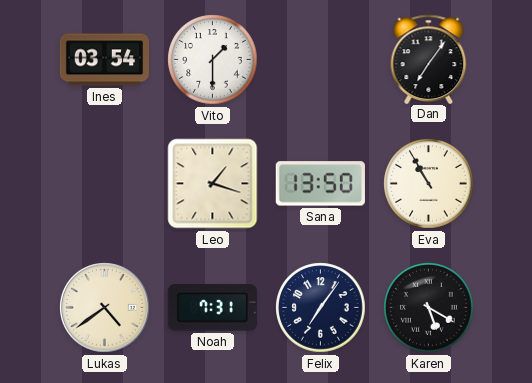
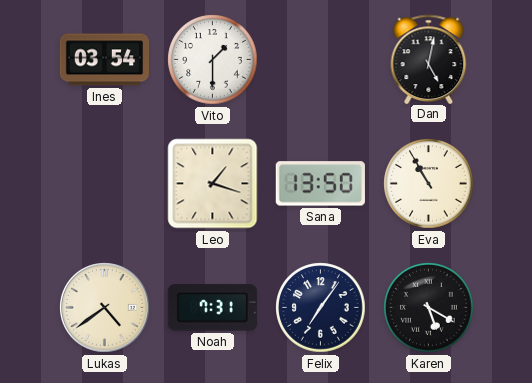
Dan: 7:06 -> 5:02 (429, 59)
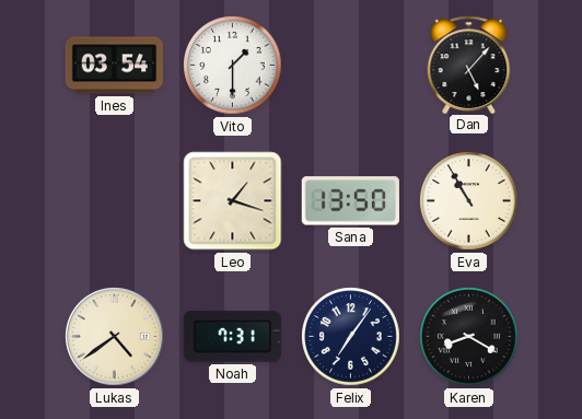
Dan: 5:02 -> 5:07 (469, 65)
Karen: 5:20 -> 8:20 (469, 337)
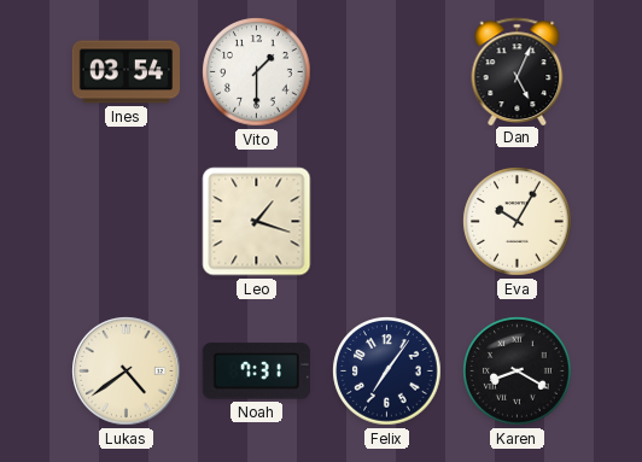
Dan: 5:07 -> 5:04 (518, 71)
Sana: 13:50 -> none (350, 201)
Eva: 10:55 -> 10:05 (518, 222)
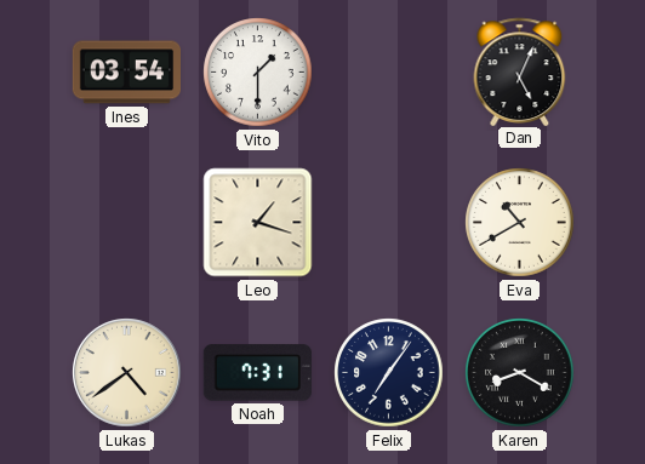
Eva: 10:05 -> 10:40 (520, 223)
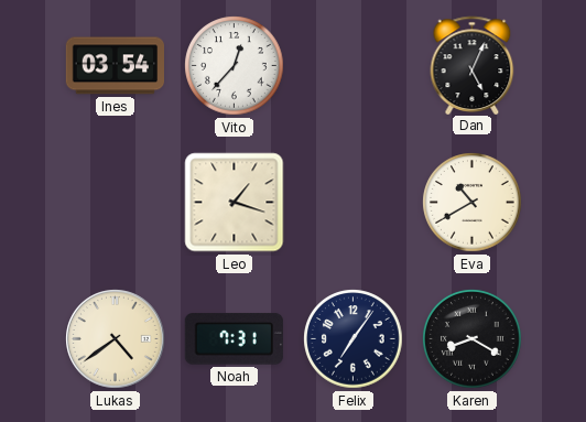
Vito: 1:30 -> 12:37 (235, 66)
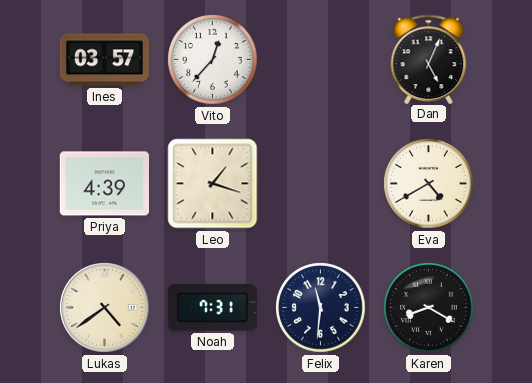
Ines: 03:54 -> 03:57 (104, 60)
Priya: none -> 4:39 (104, 184)
Eva: 10:40 -> 4:40 (429, 184)
Felix: 7:06 -> 11:31 (321, 308)
